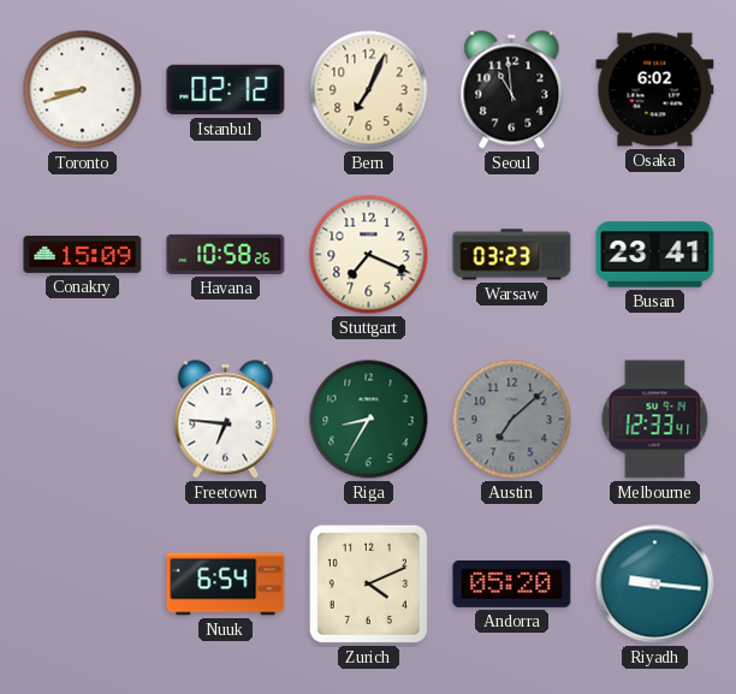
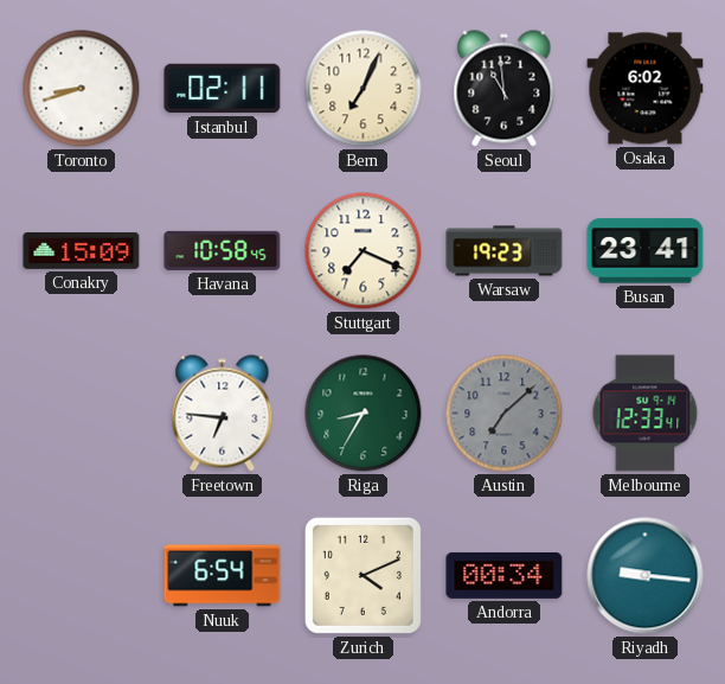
Istanbul: 02:12 -> 02:11 (223, 89)
Havana: 10:58:26 -> 10:58:45 (223, 250)
Warsaw: 03:23 -> 19:23 (505, 251)
Andorra: 05:20 -> 00:34 (505, 575)
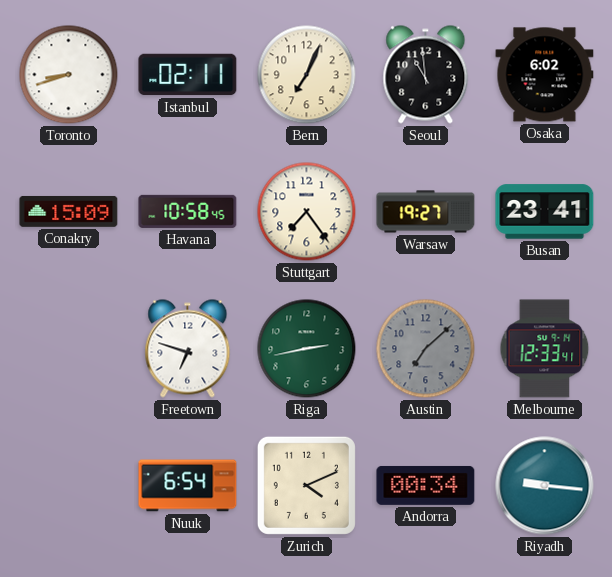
Stuttgart: 7:19 -> 7:24 (307, 212)
Warsaw: 19:23 -> 19:27 (426, 212)
Freetown: 6:46 -> 6:48 (188, 349)
Riga: 8:35 -> 2:43 (307, 349)
